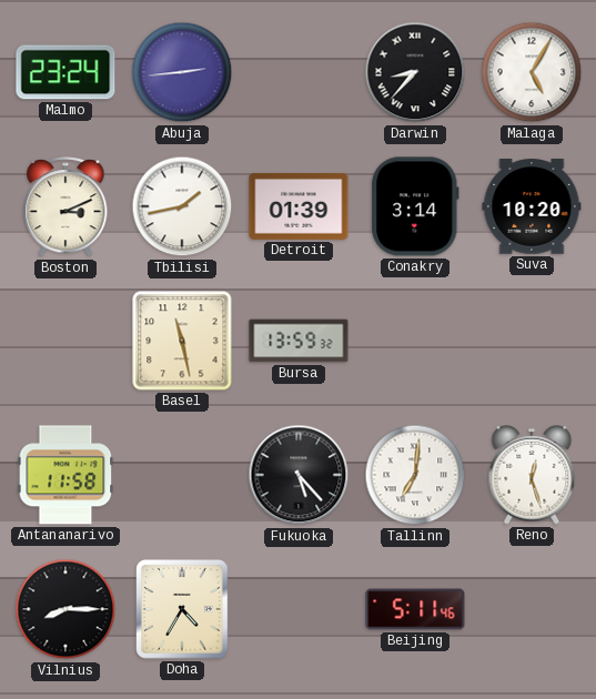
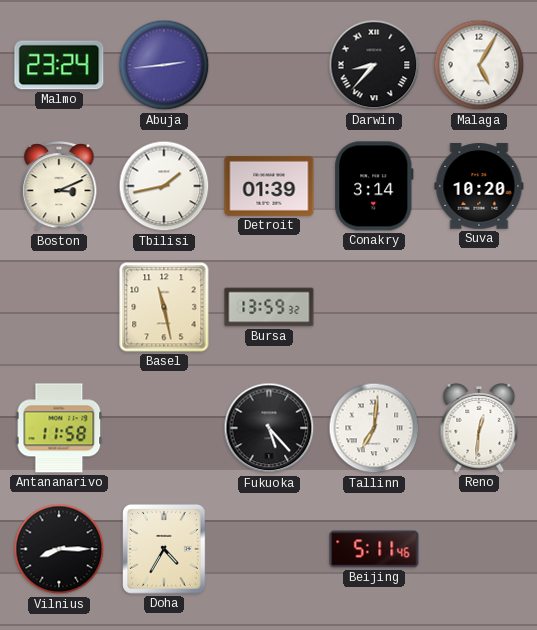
Reno: 12:27 -> 12:31 (479, 429)
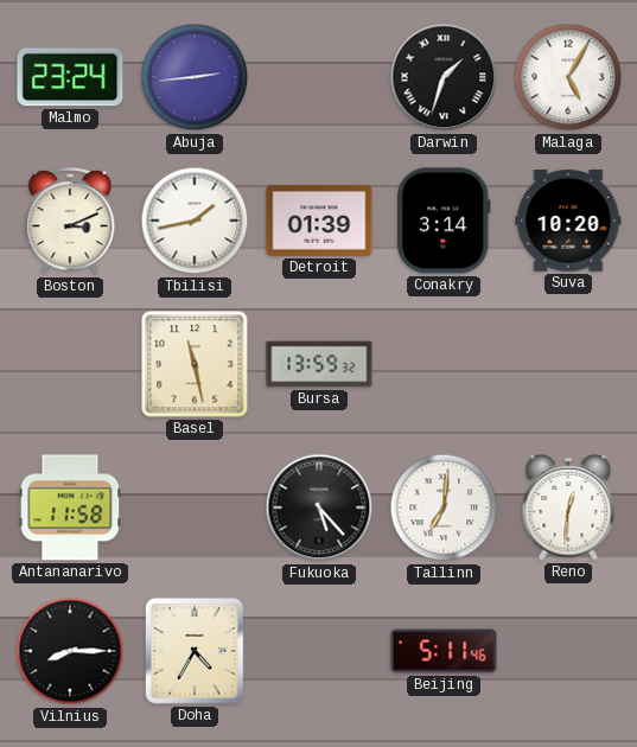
Darwin: 8:37 -> 1:33 (444, 77)
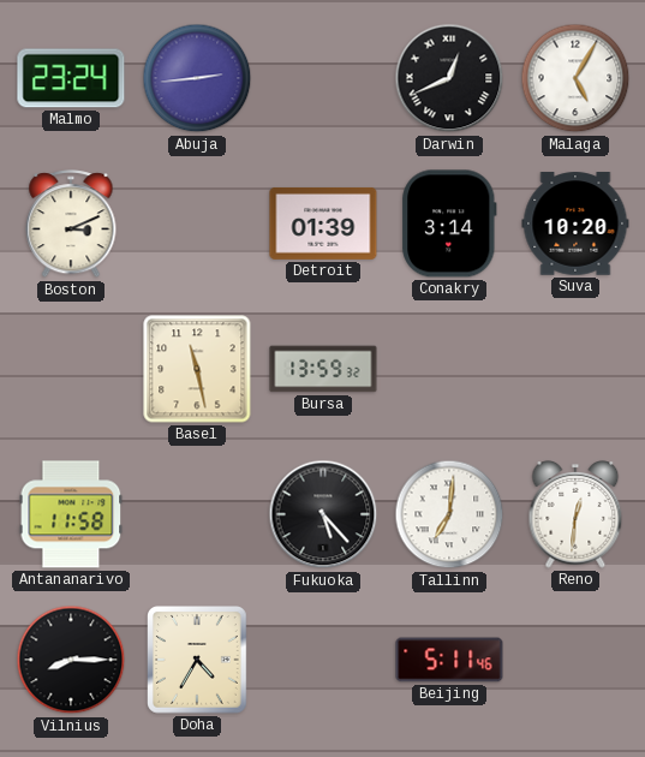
Darwin: 1:33 -> 12:41 (449, 78)
Tbilisi: 1:43 -> none (195, 221)
